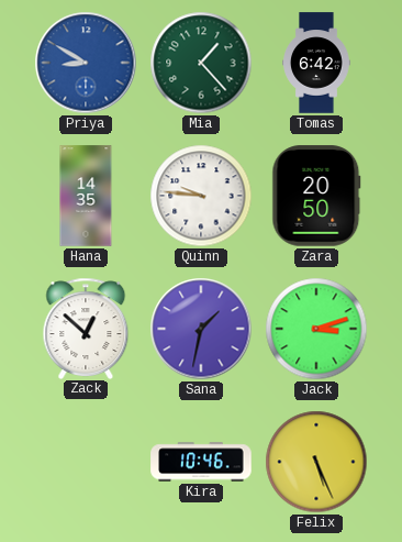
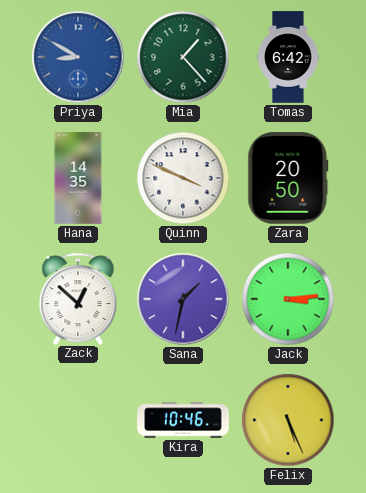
Quinn: 9:46 -> 3:49 (183, 178)
Jack: 3:12 -> 3:14 (288, 299)
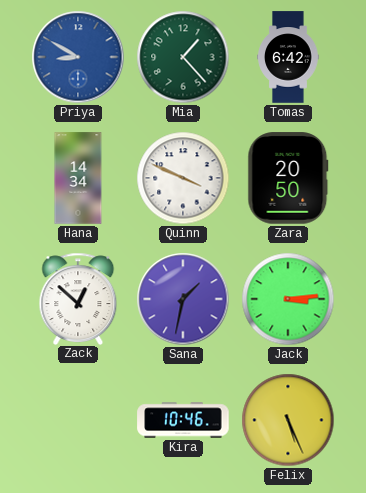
Hana: 14:35 -> 14:34 (78, 178)
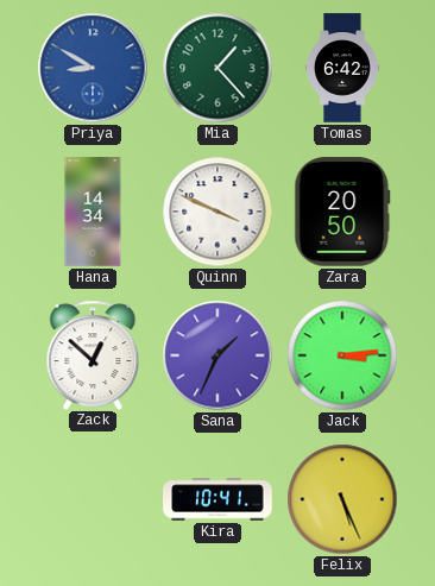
Sana: 1:32 -> 1:34 (218, 355)
Kira: 10:46 -> 10:41 (218, 499)
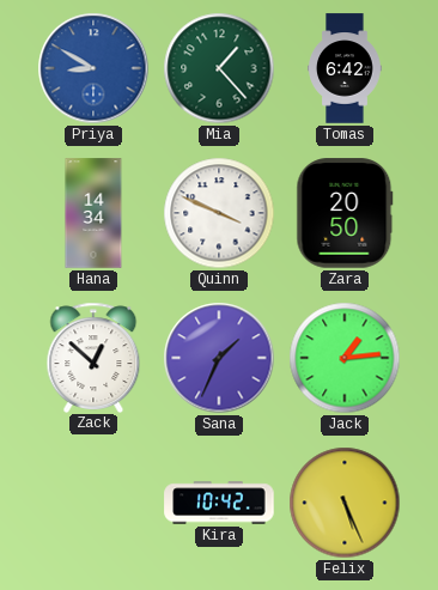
Jack: 3:14 -> 1:14 (345, 358)
Kira: 10:41 -> 10:42 (219, 503)
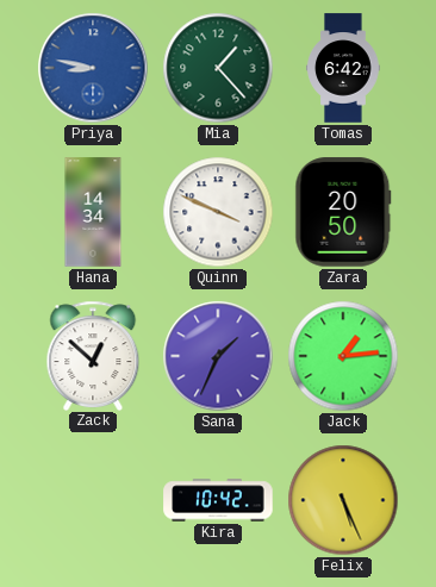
Priya: 8:50 -> 8:47 (93, 68)
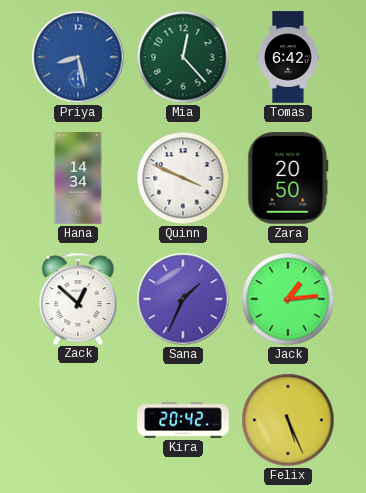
Priya: 8:47 -> 8:28 (78, 57)
Mia: 1:23 -> 12:23 (183, 57)
Kira: 10:42 -> 20:42 (183, 420)
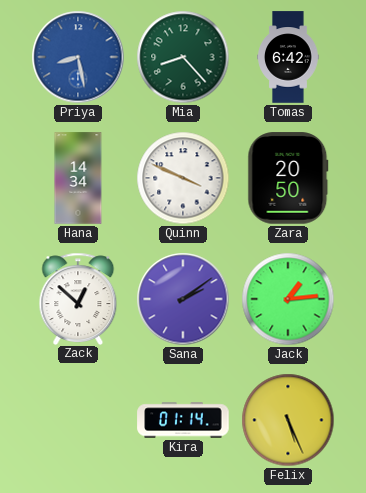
Mia: 12:23 -> 8:23 (183, 57)
Sana: 1:34 -> 2:09 (183, 299)
Kira: 20:42 -> 01:14 (183, 420)
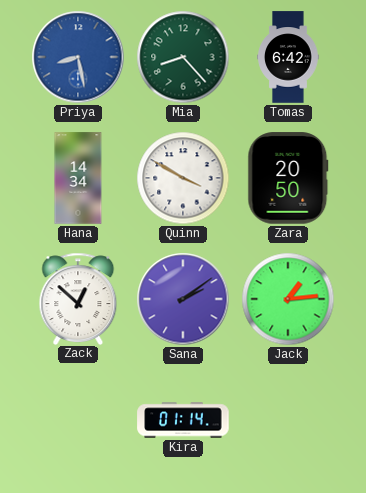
Quinn: 3:49 -> 3:50 (183, 178)
Felix: 5:26 -> none (288, 420)
